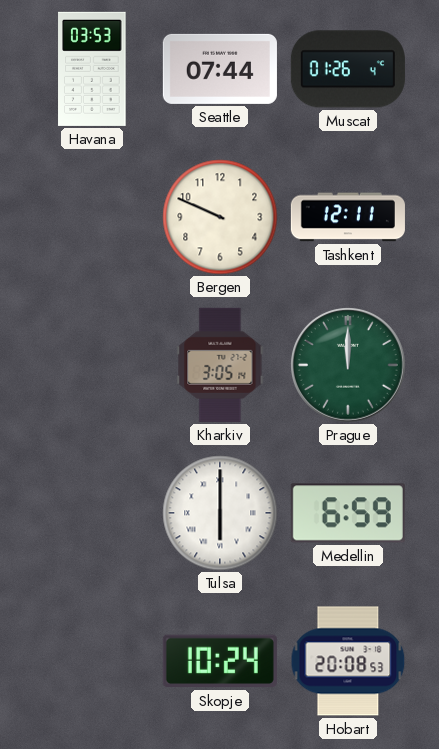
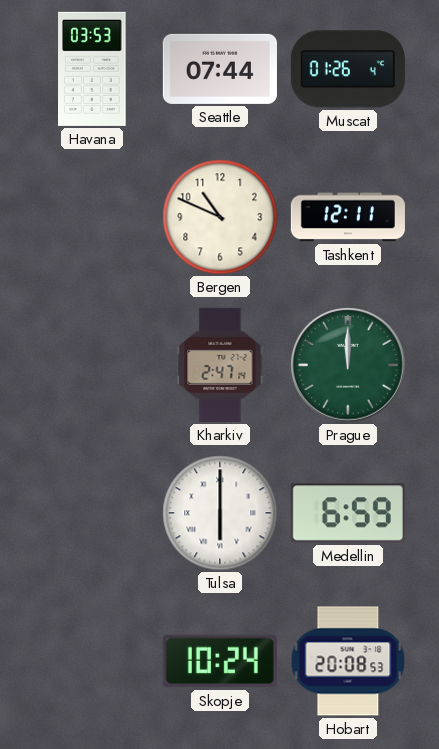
Bergen: 9:49 -> 10:49 (220, 217)
Kharkiv: 3:05 -> 2:47 (220, 365)
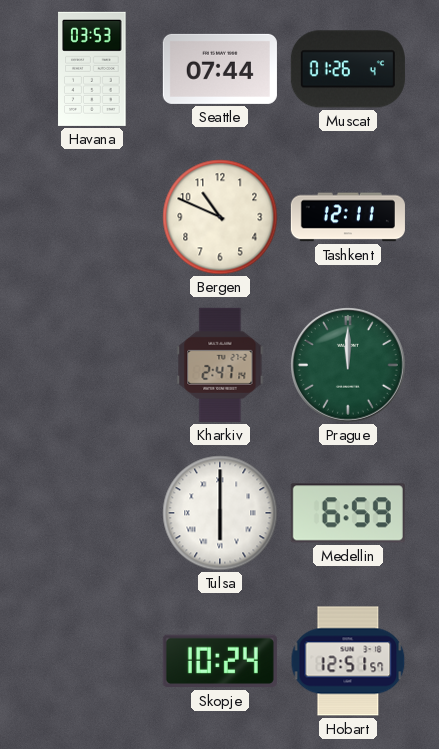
Hobart: 20:08 -> 12:51 (348, 661)
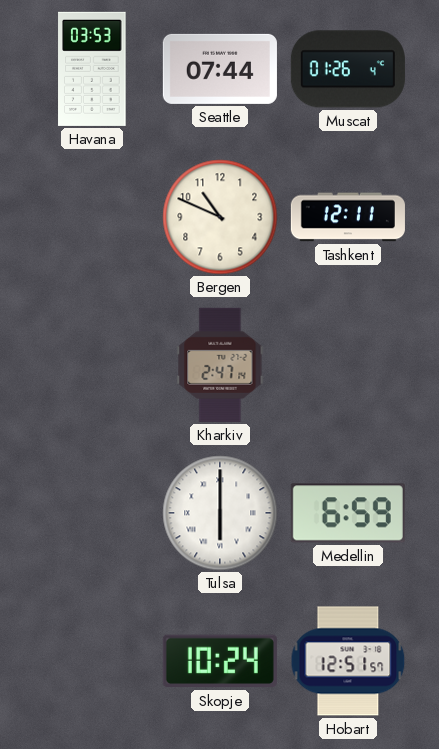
Prague: 12:00 -> none (349, 366)
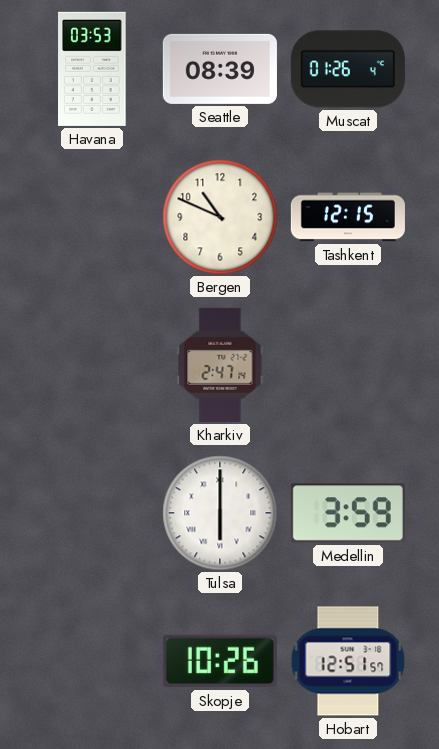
Seattle: 07:44 -> 08:39 (220, 69)
Tashkent: 12:11 -> 12:15 (348, 217)
Medellin: 6:59 -> 3:59 (348, 513)
Skopje: 10:24 -> 10:26 (220, 661)
